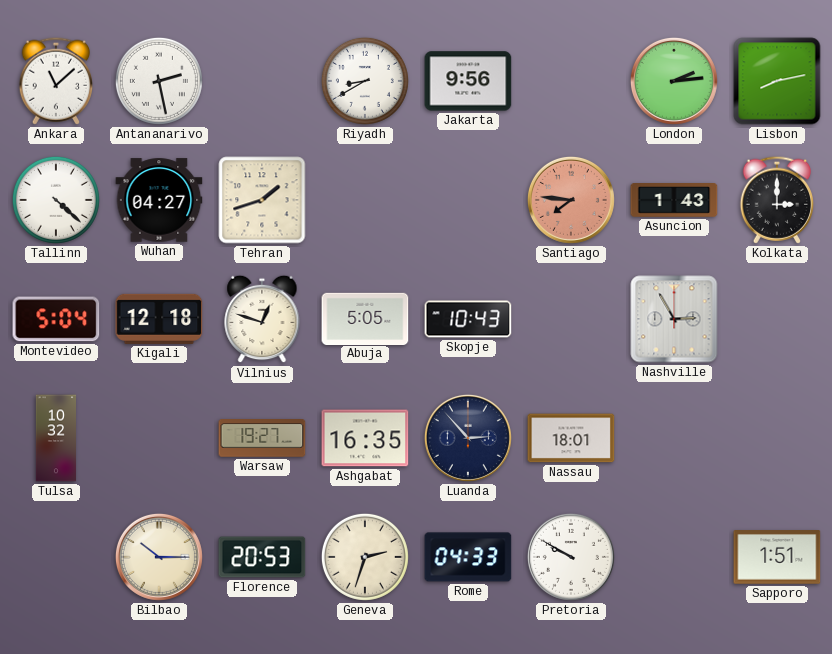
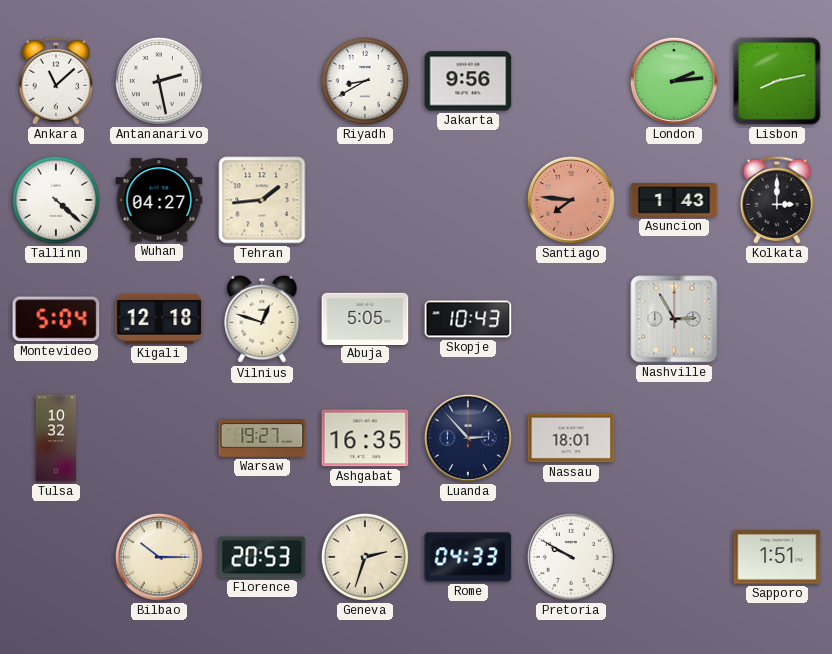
Tehran: 1:42 -> 1:44 (262, 200)
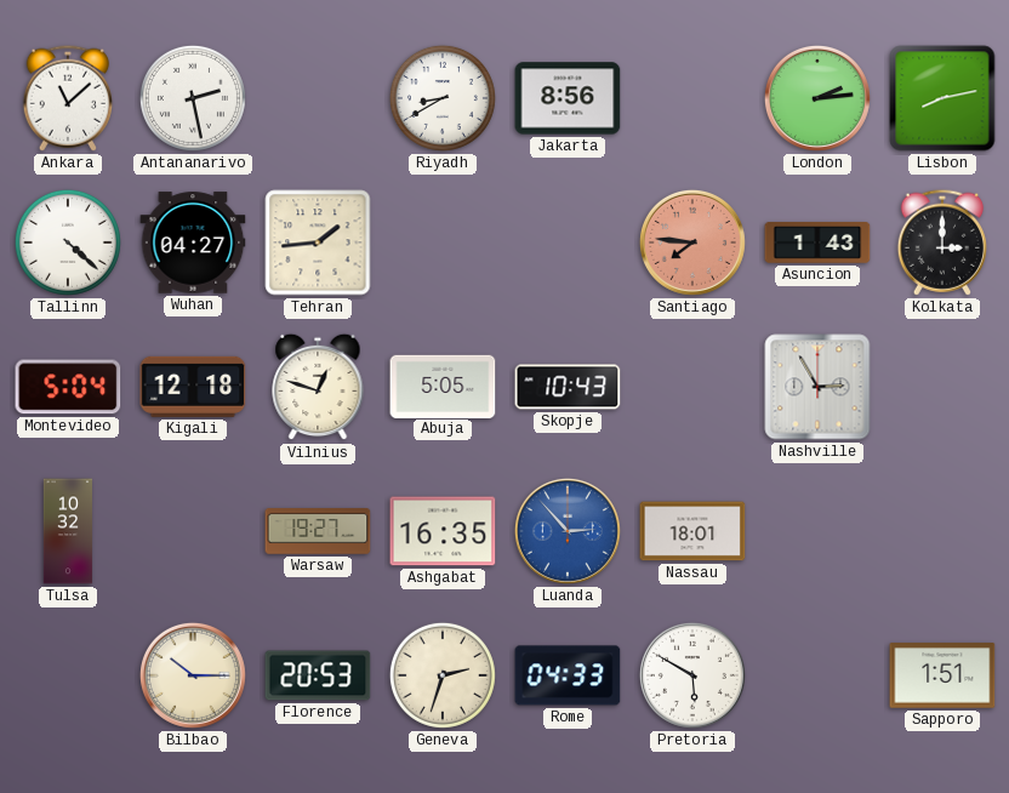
Jakarta: 9:56 -> 8:56 (568, 98)
Luanda dial: navy -> blue (568, 531)
Pretoria: 9:50 -> 5:50 (692, 675)
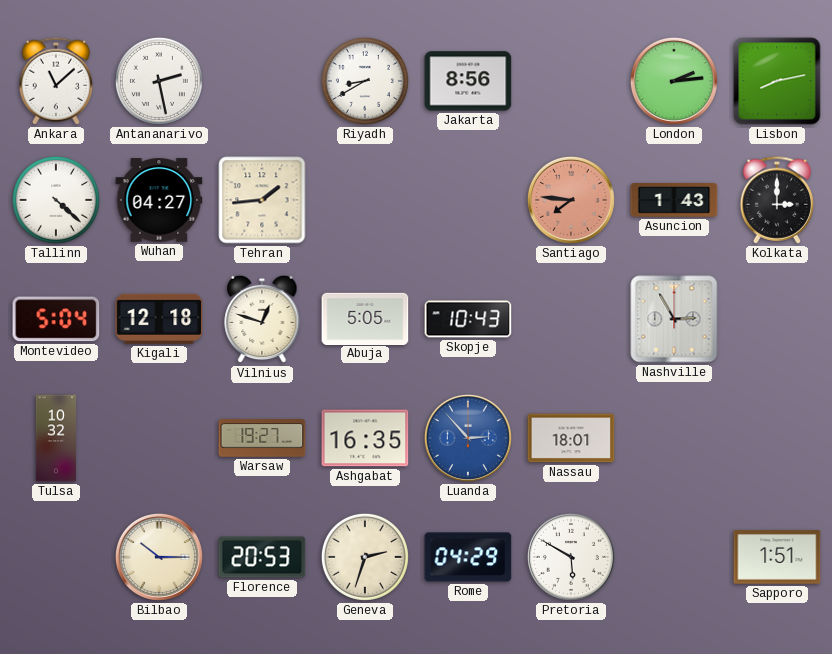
Rome: 04:33 -> 04:29 (468, 557)
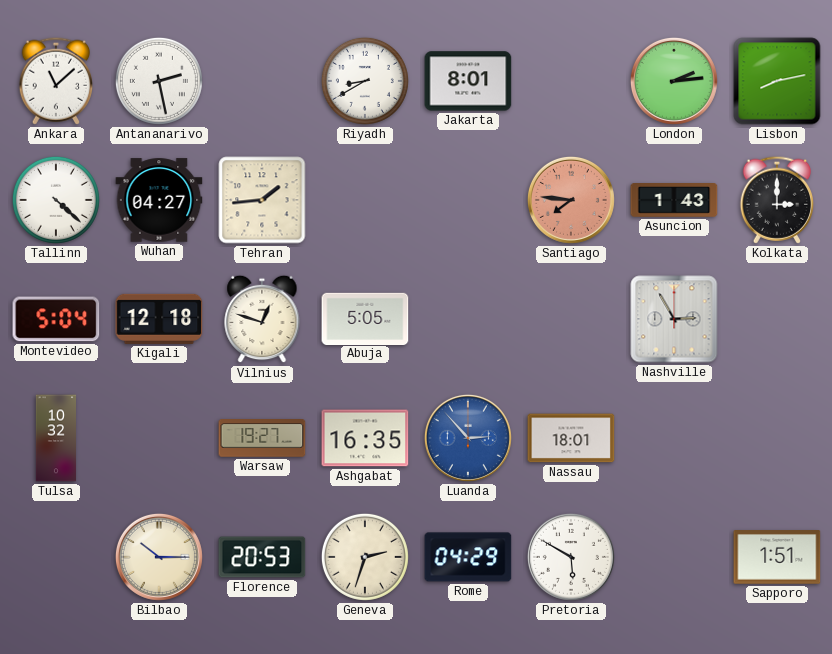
Jakarta: 8:56 -> 8:01 (468, 81)
Skopje: 10:43 -> none (468, 319)
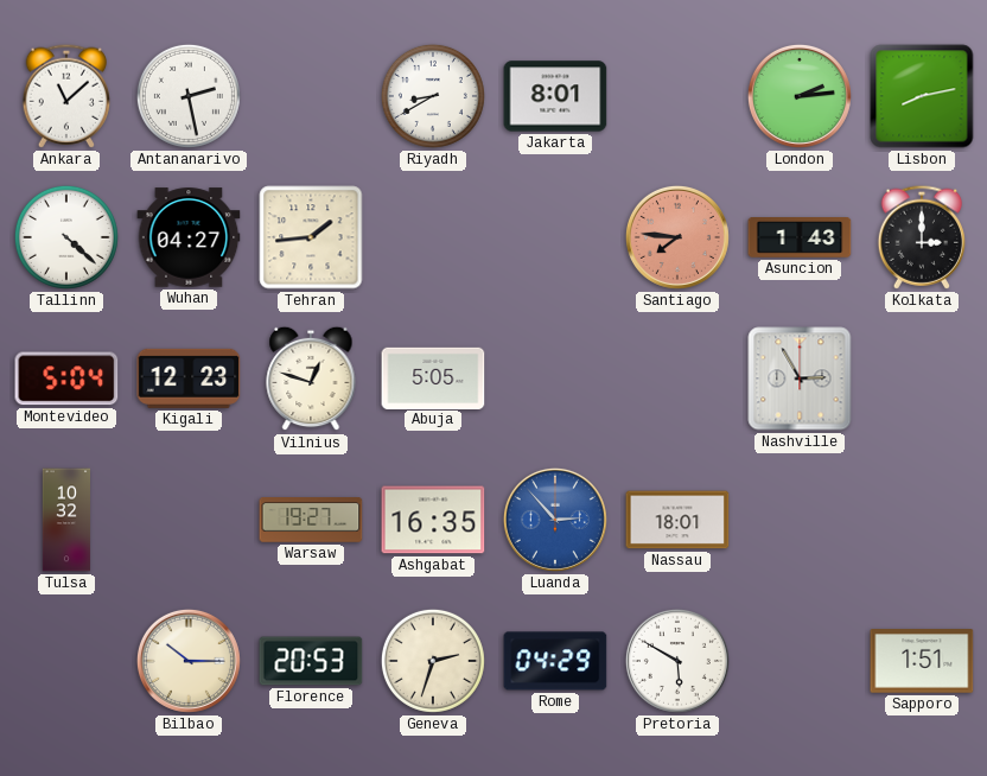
Kigali: 12:18 -> 12:23 (189, 379)
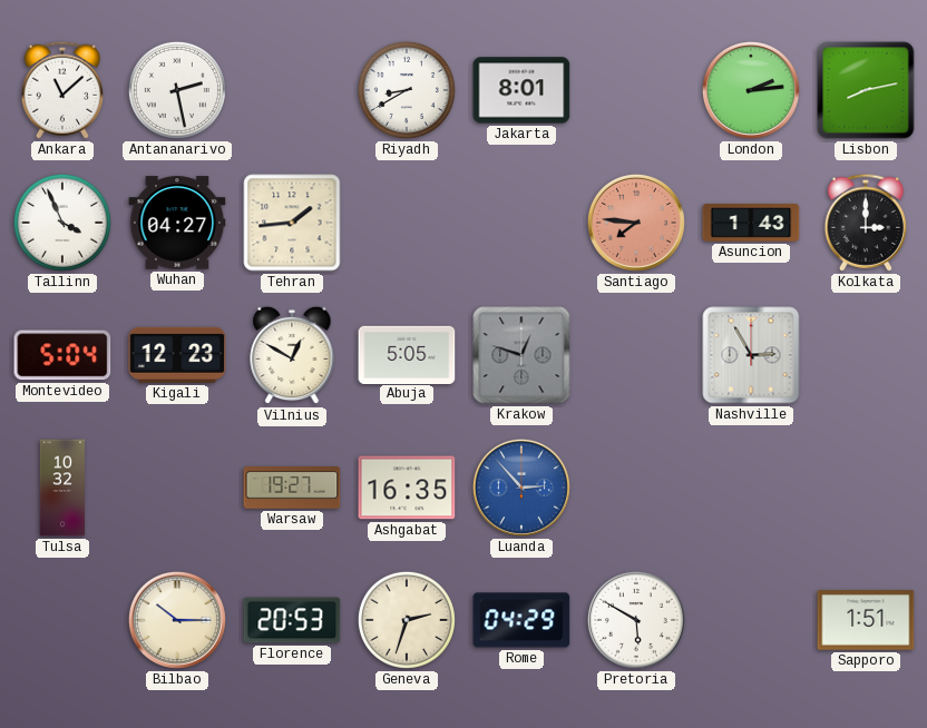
Tallinn: 4:22 -> 3:56 (62, 223)
Vilnius: 12:48 -> 12:50 (292, 355)
Krakow: none -> 12:48 (521, 355)
Nassau: 18:01 -> none (677, 520)
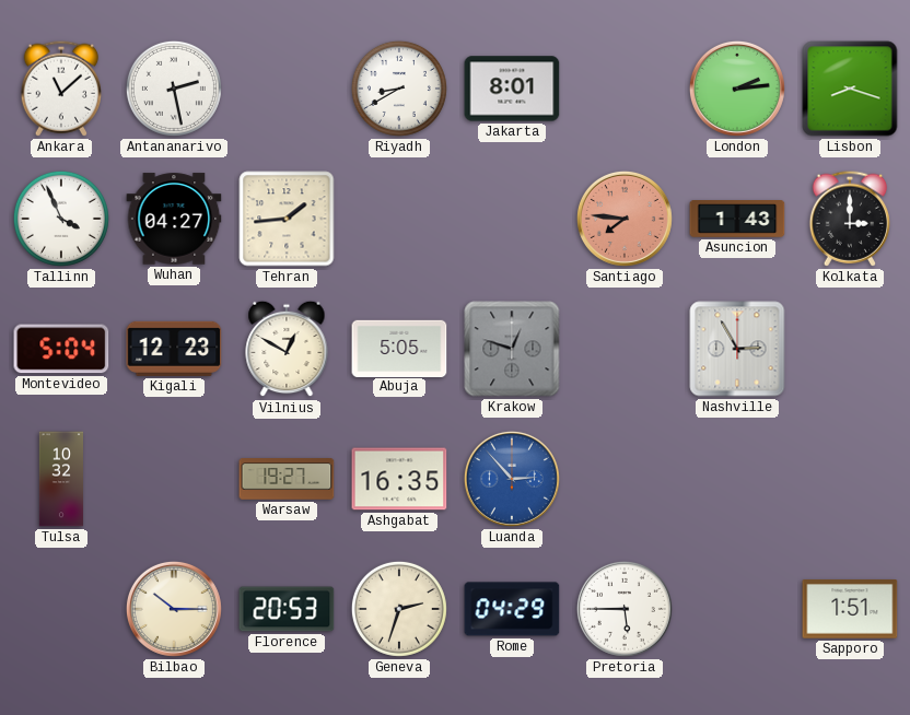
Lisbon: 8:13 -> 8:18 (850, 89)
Pretoria: 5:50 -> 5:45 (625, 609)
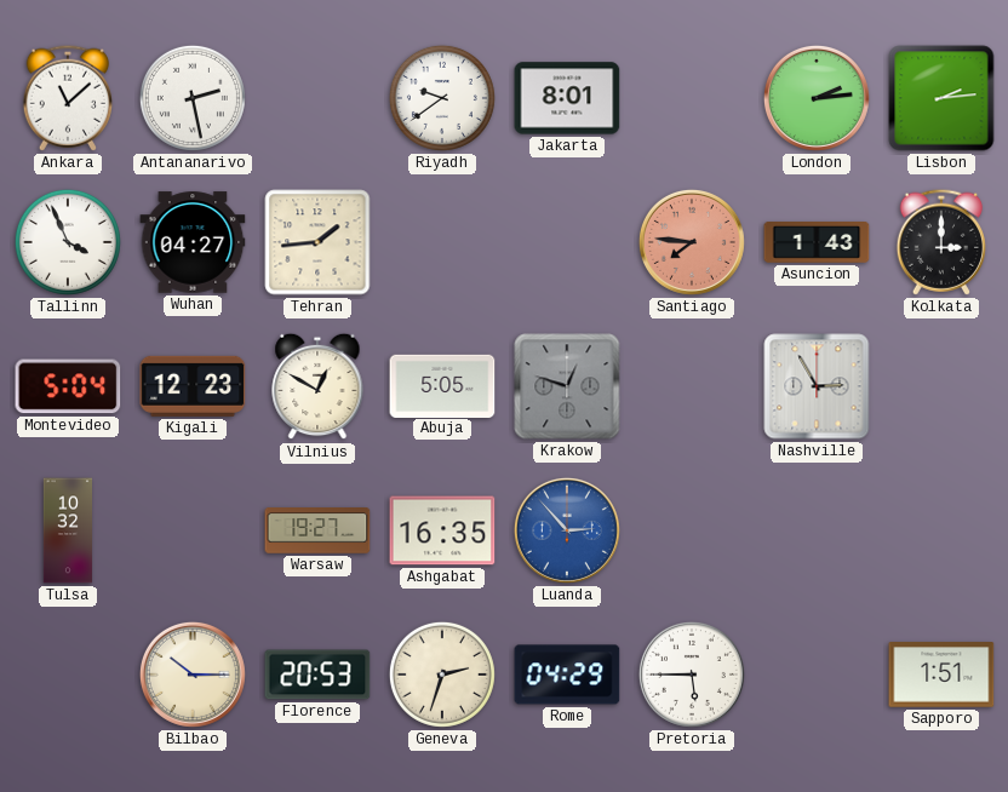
Riyadh: 8:40 -> 9:39 (442, 98)
Lisbon: 8:18 -> 2:14 (941, 98)
